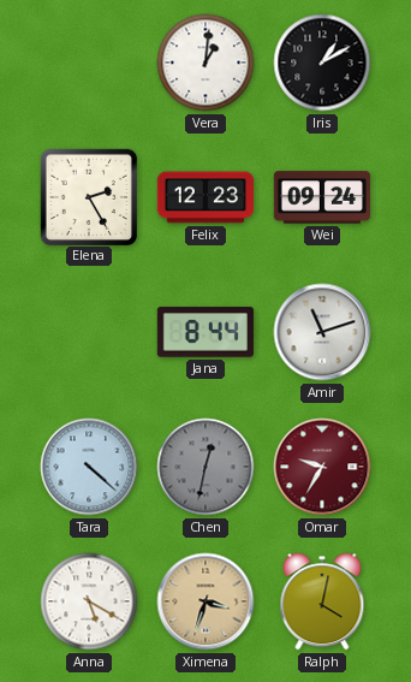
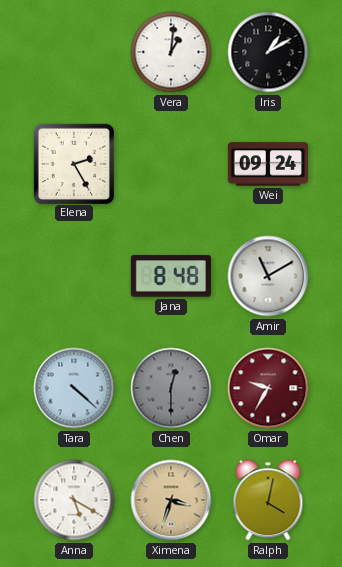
Felix: 12:23 -> none (204, 197)
Jana: 8:44 -> 8:48 (171, 276)
Amir: 11:12 -> 11:10 (268, 276)
Chen: 12:32 -> 12:30 (171, 388)
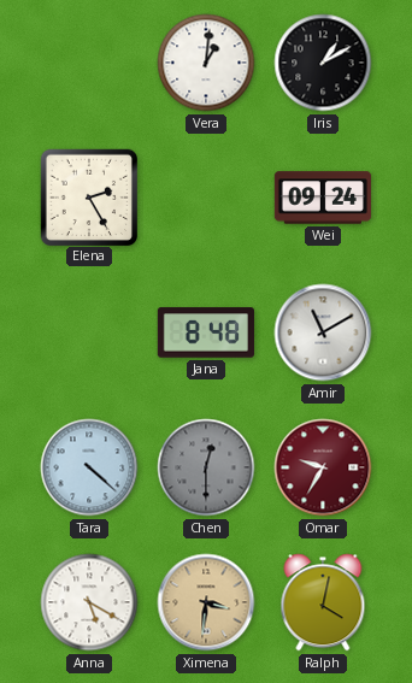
Ximena: 3:33 -> 3:31 (206, 602)
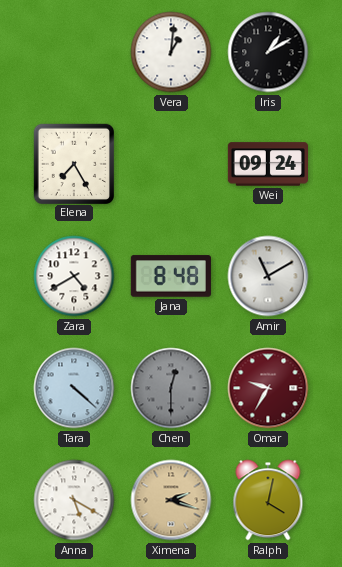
Elena: 2:25 -> 7:25 (73, 163)
Zara: none -> 4:40 (74, 276)
Ximena: 3:31 -> 2:18 (171, 500)
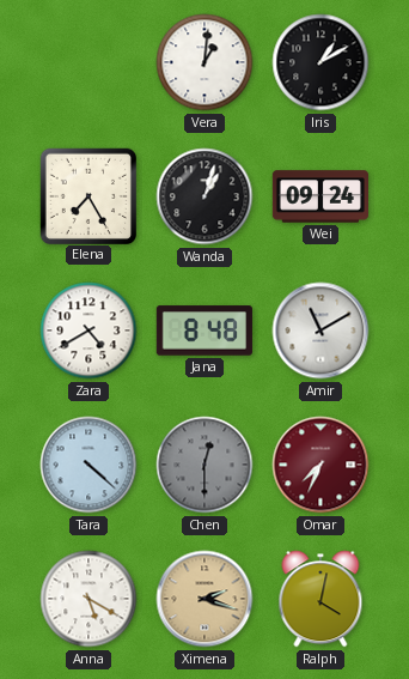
Wanda: none -> 1:03 (204, 196)
Omar: 9:35 -> 7:34 (321, 465)
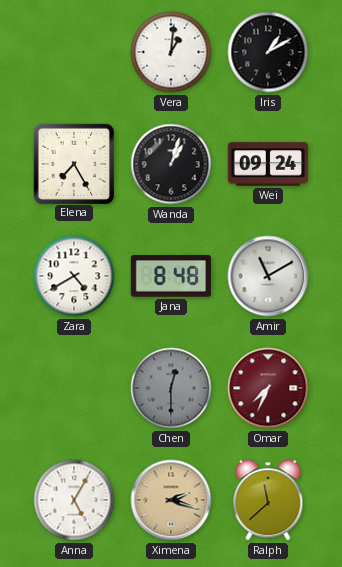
Tara: 4:22 -> none (88, 465)
Anna: 5:20 -> 5:05 (74, 500)
Ralph: 4:02 -> 11:38 (268, 500)
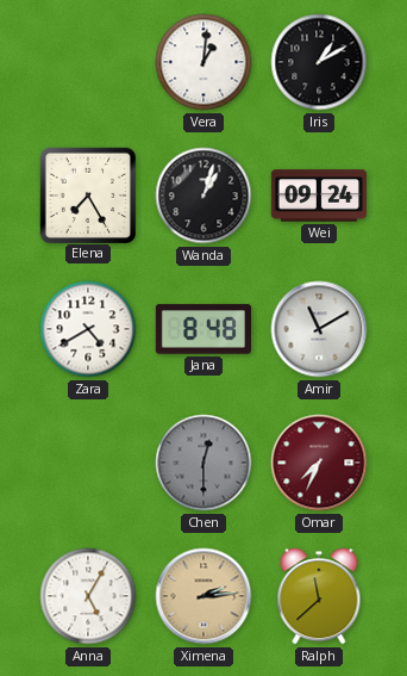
Ximena: 2:18 -> 2:14 (203, 596)
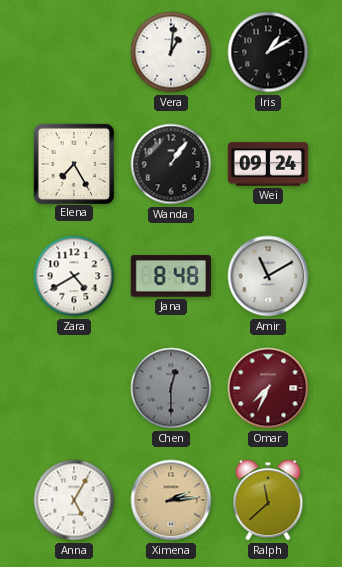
Wanda: 1:03 -> 1:06 (171, 164)
